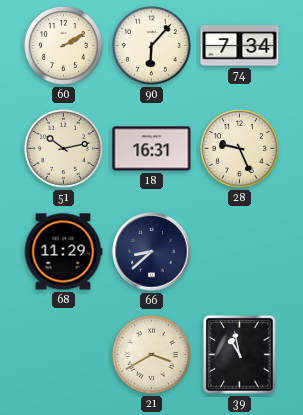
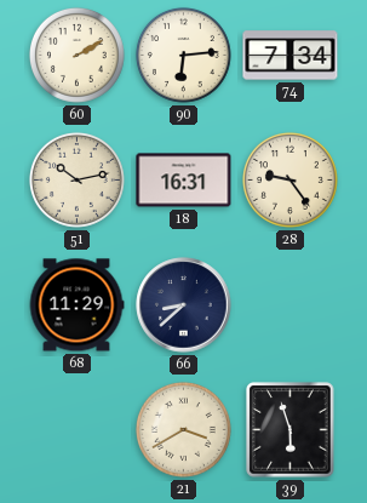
90: 6:07 -> 6:14 (183, 55)
28: 9:26 -> 9:24 (289, 179)
39: 10:58 -> 5:57 (291, 430)
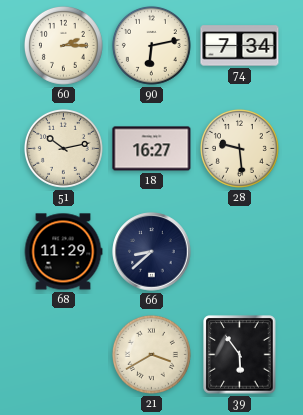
60: 2:10 -> 2:15 (63, 45)
90: 6:14 -> 6:13 (151, 45)
18: 16:31 -> 16:27 (152, 149)
28: 9:24 -> 9:29 (239, 148)
39: 5:57 -> 5:54 (240, 355)
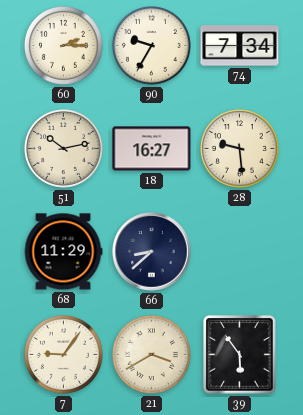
90: 6:13 -> 9:35 (151, 45)
7: none -> 9:06 (63, 354)
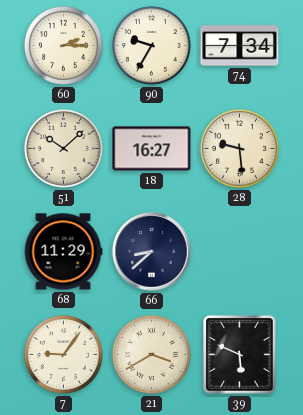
51: 10:13 -> 10:08 (63, 148)
39: 5:54 -> 5:49 (240, 355)
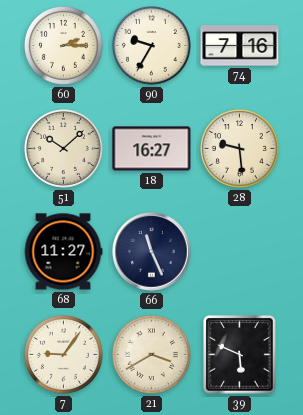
74: 7:34 -> 7:16 (240, 46)
68: 11:29 -> 11:27 (63, 252)
66: 8:38 -> 11:26 (152, 252)
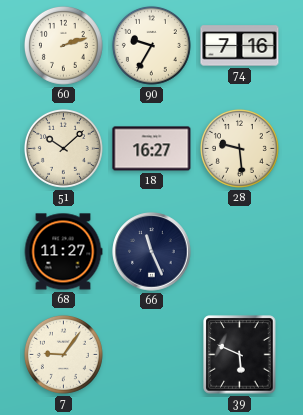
60: 2:15 -> 2:12 (63, 45)
21: 3:40 -> none (151, 354)
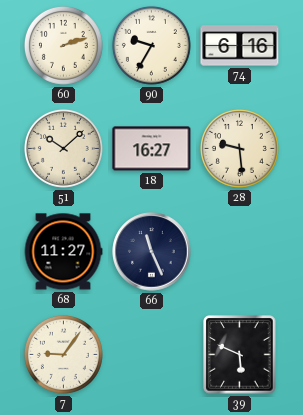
74: 7:16 -> 6:16 (240, 46)
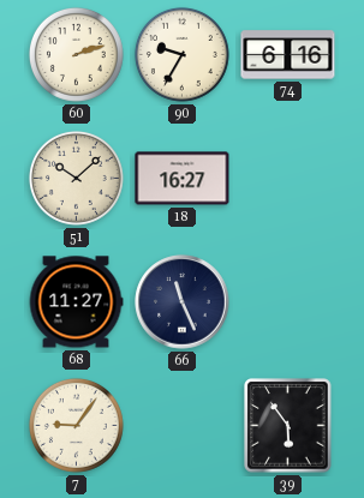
28: 9:29 -> none (239, 148)
39: 5:49 -> 5:54 (288, 426)
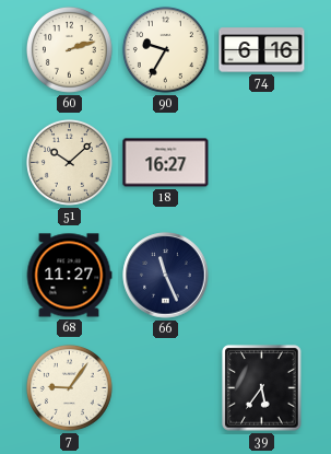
39: 5:54 -> 5:36 (262, 388)
